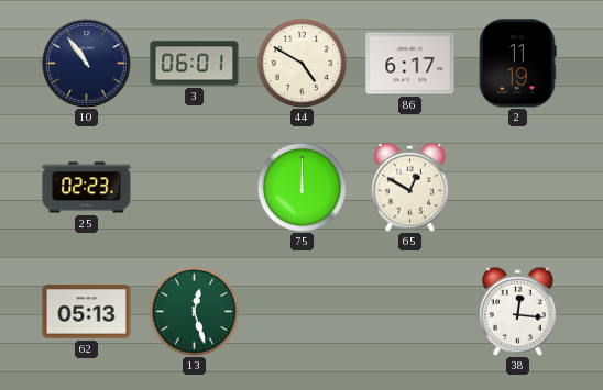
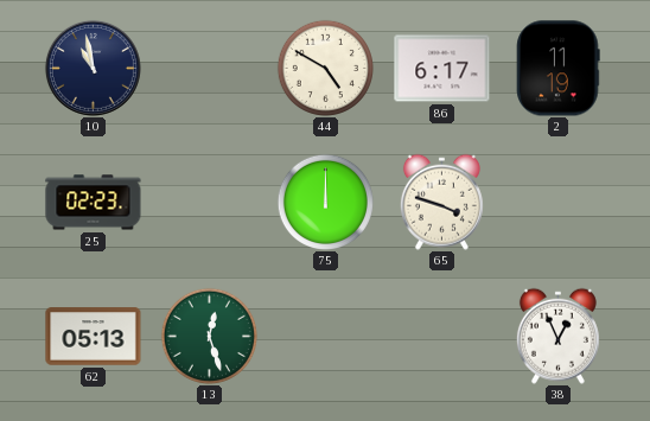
10: 10:54 -> 10:58 (93, 68)
3: 06:01 -> none (195, 64)
65: 12:50 -> 3:48 (441, 202)
38: 12:16 -> 12:56 (557, 336)
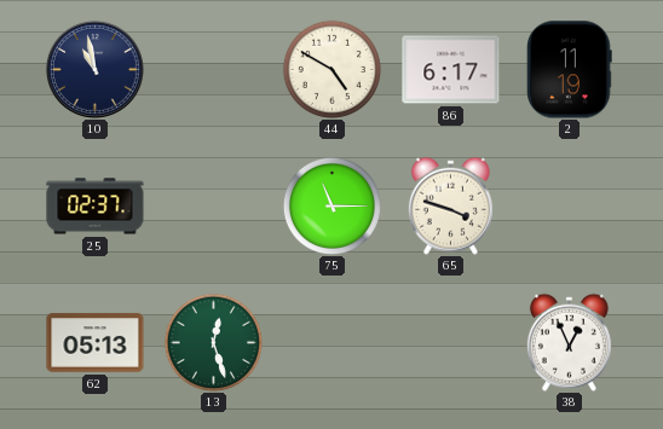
25: 02:23 -> 02:37 (96, 207)
75: 12:00 -> 11:15 (331, 205)
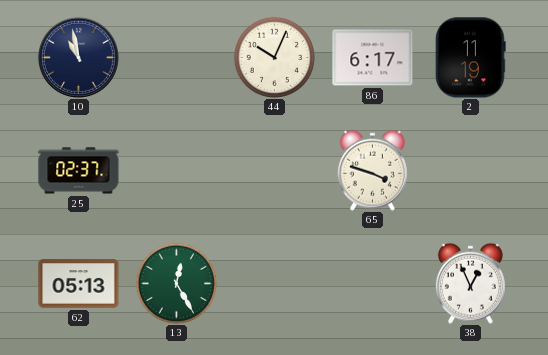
44: 4:50 -> 10:04 (274, 57)
75: 11:15 -> none (331, 205)
13: 12:27 -> 12:25 (176, 283)
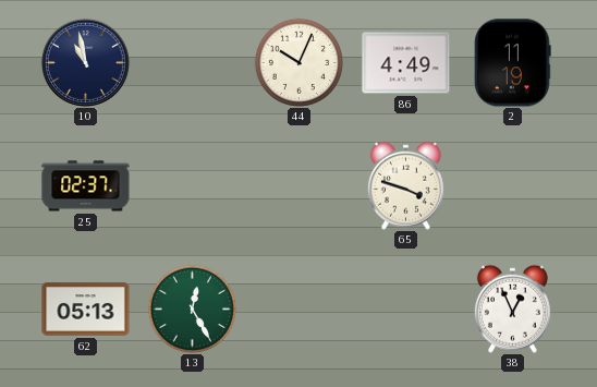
86: 6:17 -> 4:49 (406, 63)
